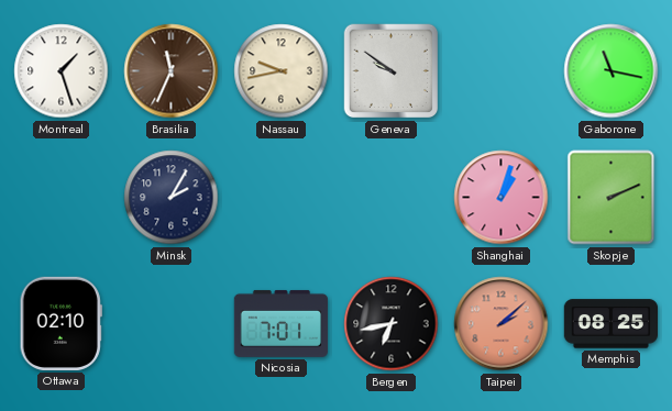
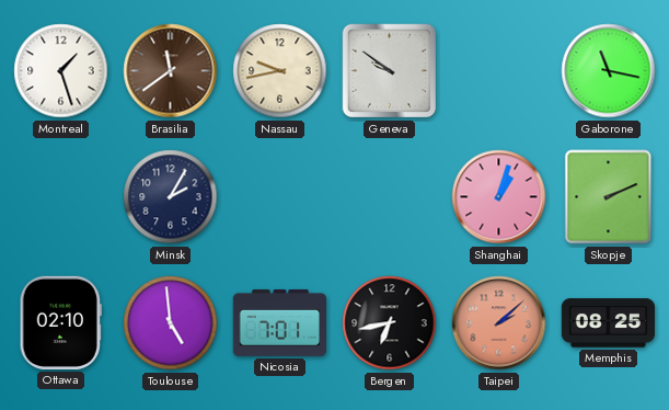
Brasilia: 11:34 -> 11:39 (171, 71)
Toulouse: none -> 4:59 (171, 323)
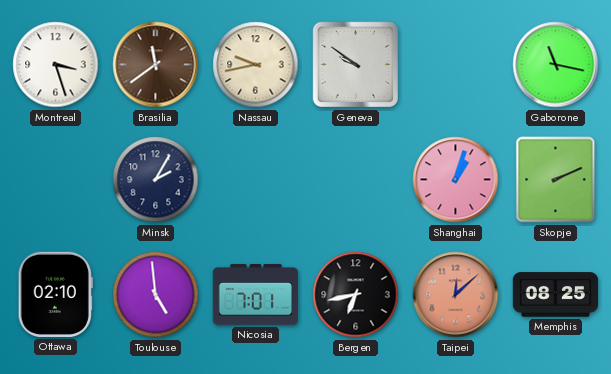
Montreal: 1:27 -> 3:27 (56, 65)
Taipei: 2:08 -> 12:08 (456, 295)
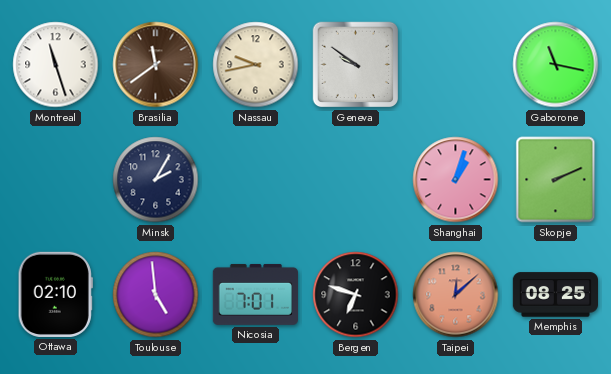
Montreal: 3:27 -> 11:27 (56, 65)
Bergen: 6:43 -> 6:48 (356, 295)
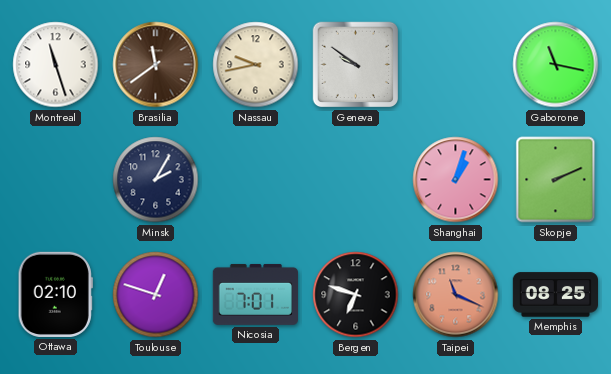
Toulouse: 4:59 -> 12:48 (156, 295)
Taipei: 12:08 -> 11:19 (456, 295)
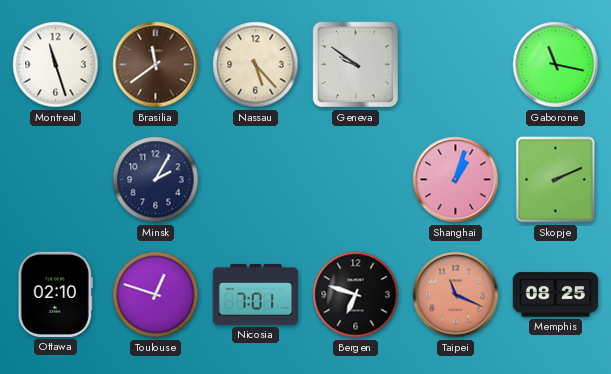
Nassau: 9:43 -> 5:23 (256, 65)
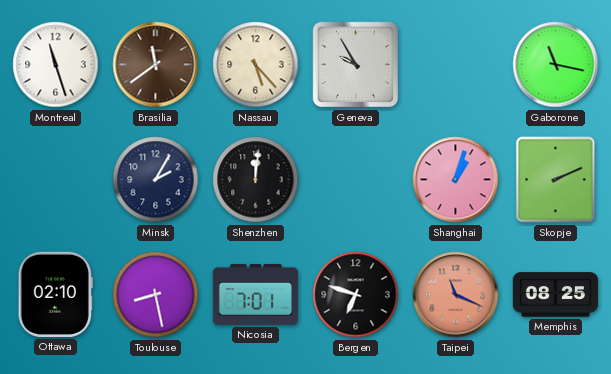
Geneva: 9:51 -> 9:55 (356, 65)
Shenzhen: none -> 12:01 (256, 180)
Toulouse: 12:48 -> 8:28 (156, 295)
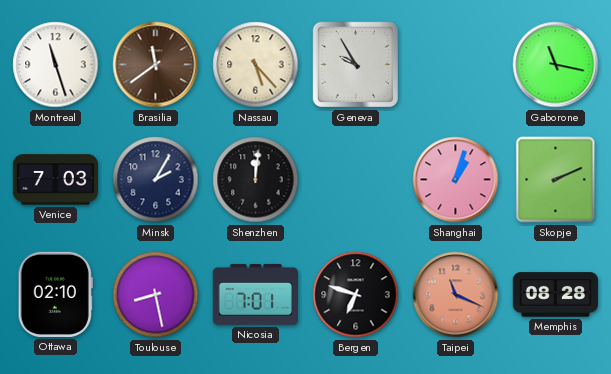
Venice: none -> 7:03 (55, 180)
Memphis: 08:25 -> 08:28 (555, 295)
